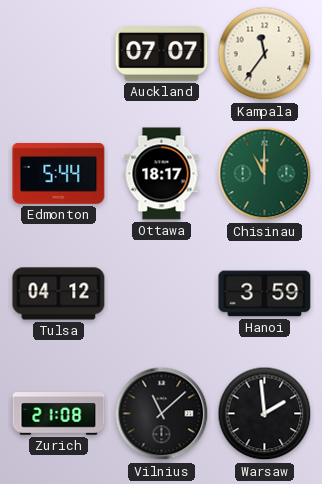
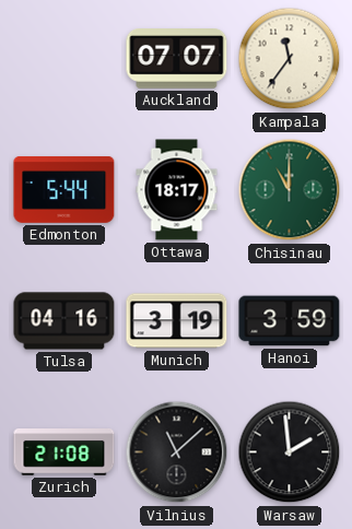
Tulsa: 04:12 -> 04:16 (64, 321)
Munich: none -> 3:19 (177, 321)
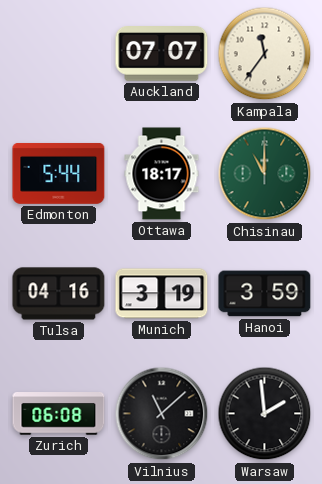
Zurich: 21:08 -> 06:08 (59, 414)
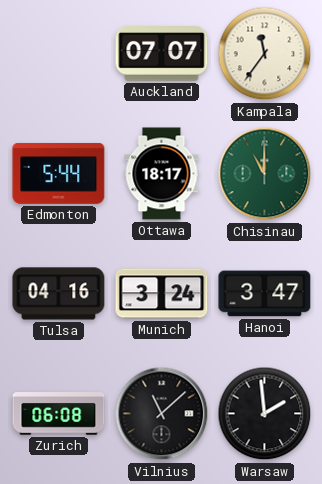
Munich: 3:19 -> 3:24 (162, 294)
Hanoi: 3:59 -> 3:47 (265, 294)
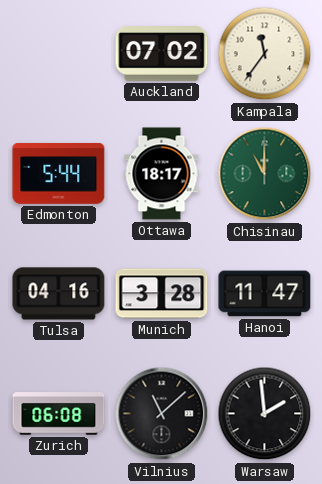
Auckland: 07:07 -> 07:02 (162, 54)
Munich: 3:24 -> 3:28 (162, 294)
Hanoi: 3:47 -> 11:47 (265, 294)
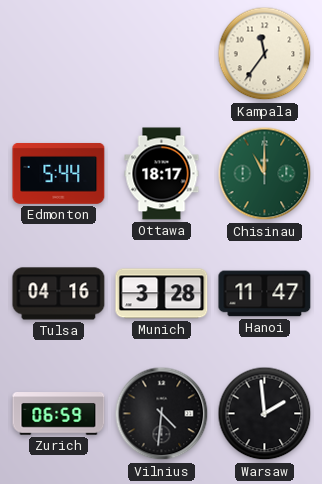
Auckland: 07:02 -> none (162, 54)
Zurich: 06:08 -> 06:59 (59, 414)
Vilnius: 11:08 -> 4:31 (162, 414)
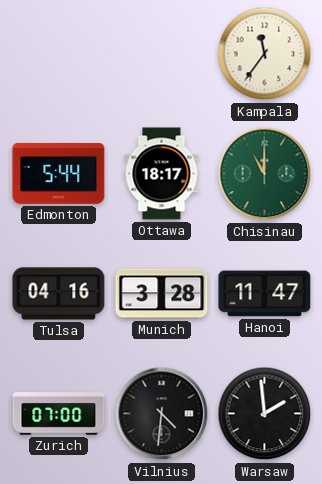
Zurich: 06:59 -> 07:00 (59, 414)
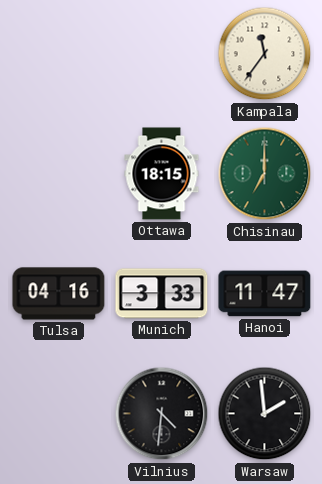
Edmonton: 5:44 -> none (59, 173)
Ottawa: 18:17 -> 18:15 (162, 174)
Chisinau: 11:00 -> 7:00 (265, 174)
Munich: 3:28 -> 3:33 (162, 294)
Zurich: 07:00 -> none (59, 414)
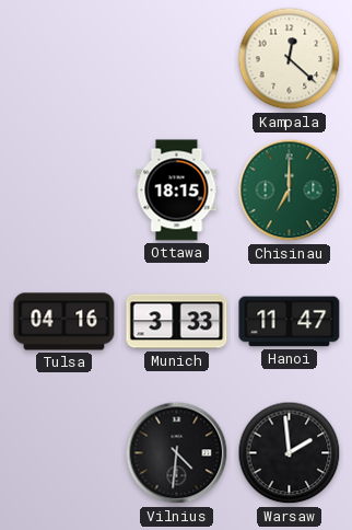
Kampala: 11:36 -> 12:22 (290, 59)
